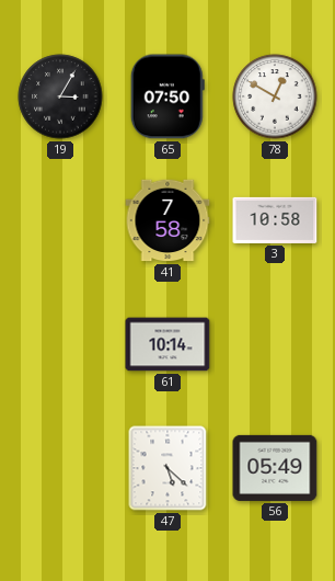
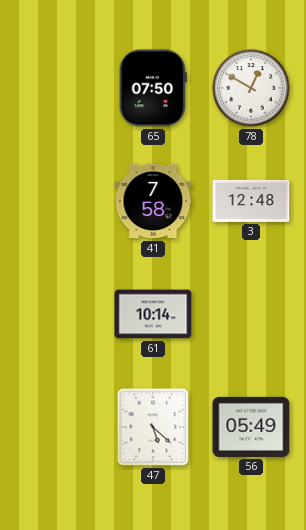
19: 3:05 -> none (60, 96)
3: 10:58 -> 12:48 (251, 201)
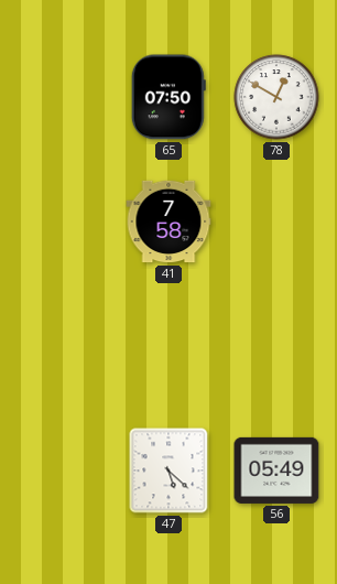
3: 12:48 -> none (251, 201)
61: 10:14 -> none (153, 314)
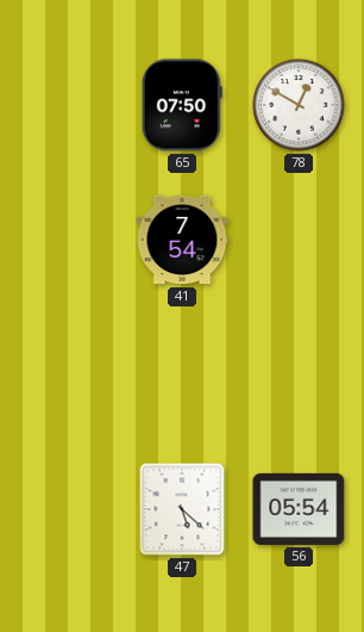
41: 7:58 -> 7:54 (182, 240)
56: 05:49 -> 05:54 (299, 509)
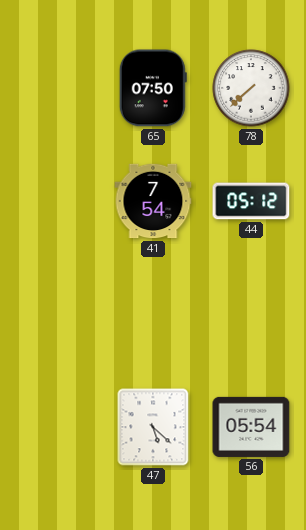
78: 12:50 -> 7:38 (251, 88)
44: none -> 05:12 (251, 201)
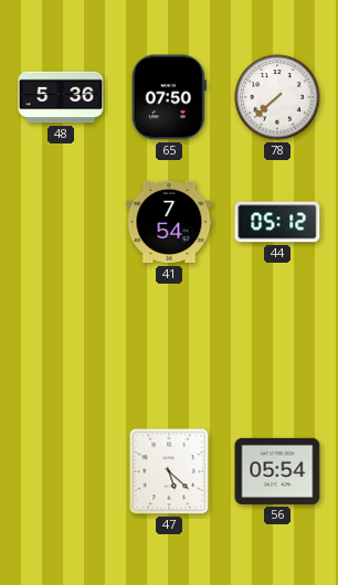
48: none -> 5:36 (61, 97)
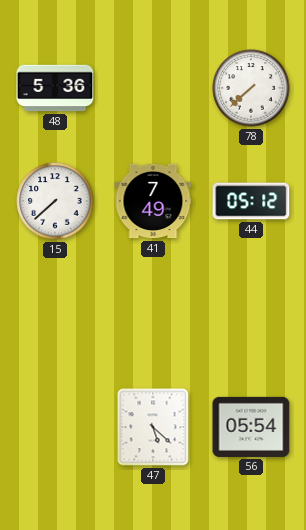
65: 07:50 -> none (169, 97)
15: none -> 7:38 (55, 201)
41: 7:54 -> 7:49 (153, 201)
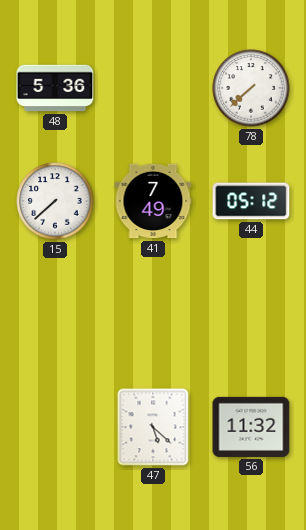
56: 05:54 -> 11:32 (251, 427)
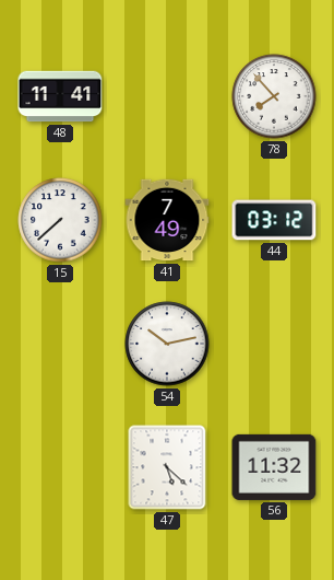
48: 5:36 -> 11:41 (60, 96)
78: 7:38 -> 7:53 (274, 96)
44: 05:12 -> 03:12 (274, 220)
54: none -> 10:13 (167, 344)
